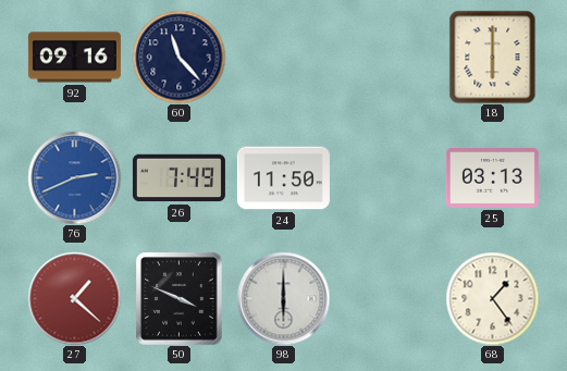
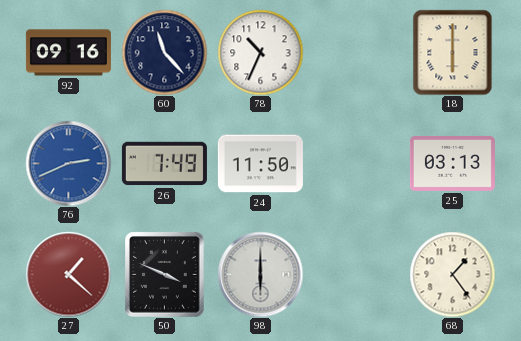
78: none -> 10:34 (260, 52)
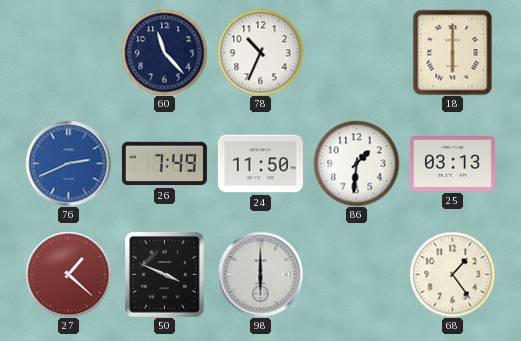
92: 09:16 -> none (68, 53)
86: none -> 1:31 (356, 163)
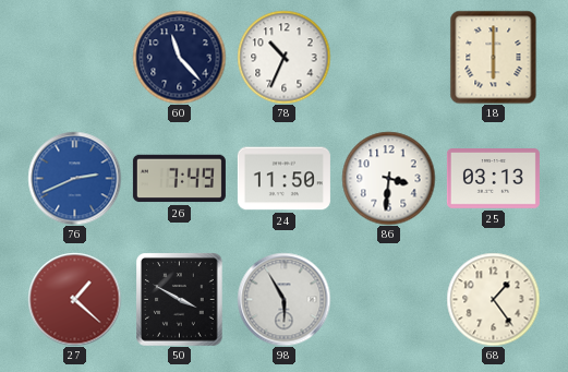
86: 1:31 -> 3:31 (388, 178)
50: 3:49 -> 3:50 (180, 299)
98: 6:00 -> 5:55 (283, 299)
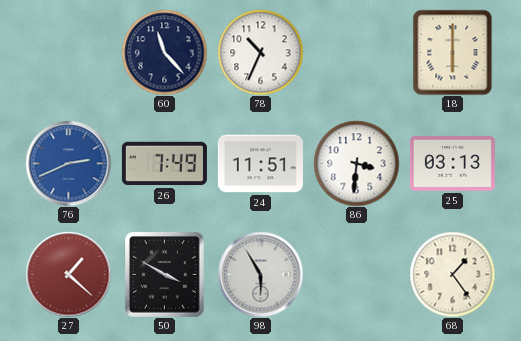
24: 11:50 -> 11:51 (260, 164)
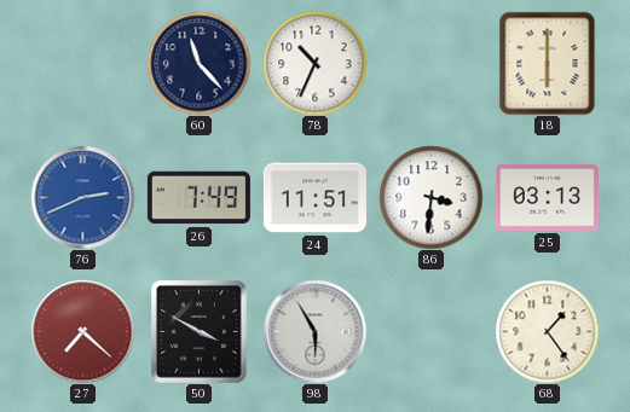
27: 1:22 -> 7:22 (82, 331)
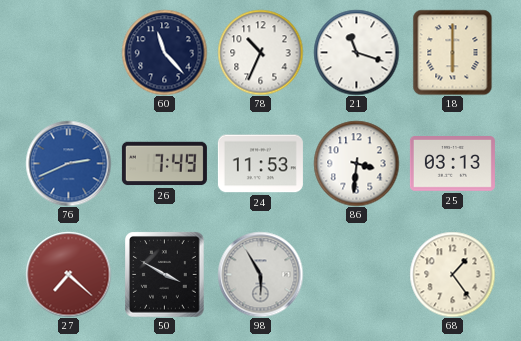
21: none -> 11:18 (356, 52)
24: 11:51 -> 11:53 (260, 164)
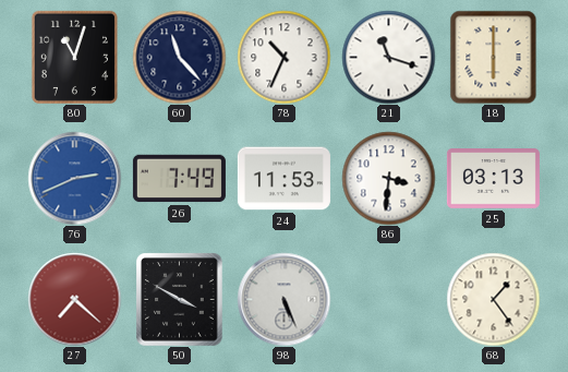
80: none -> 11:03 (74, 57)
98: 5:55 -> 5:26 (283, 299)
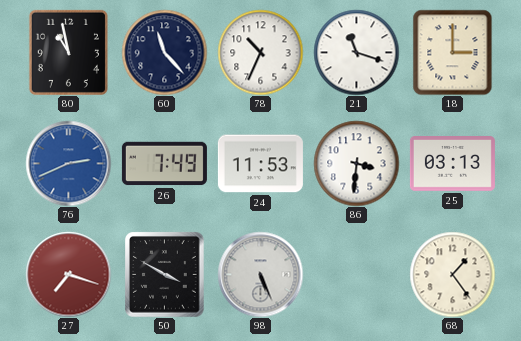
80: 11:03 -> 10:58 (68, 52)
18: 6:00 -> 3:00 (453, 52)
27: 7:22 -> 7:18 (68, 274)
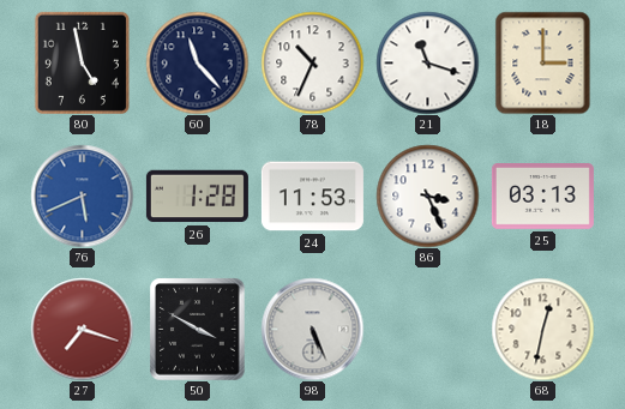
80: 10:58 -> 4:58 (82, 62)
76: 2:41 -> 5:41 (82, 196)
26: 7:49 -> 1:28 (197, 197)
86: 3:31 -> 3:26 (427, 196)
68: 1:24 -> 12:32 (542, 329)
